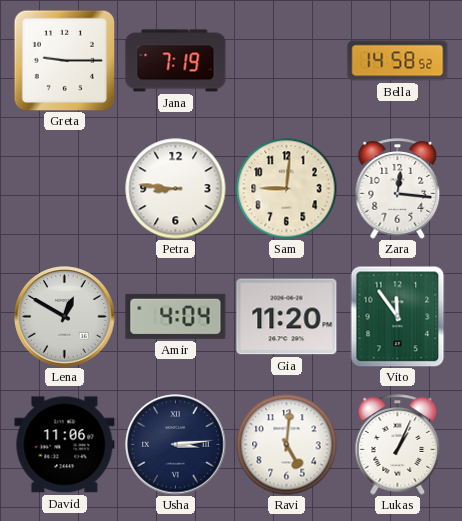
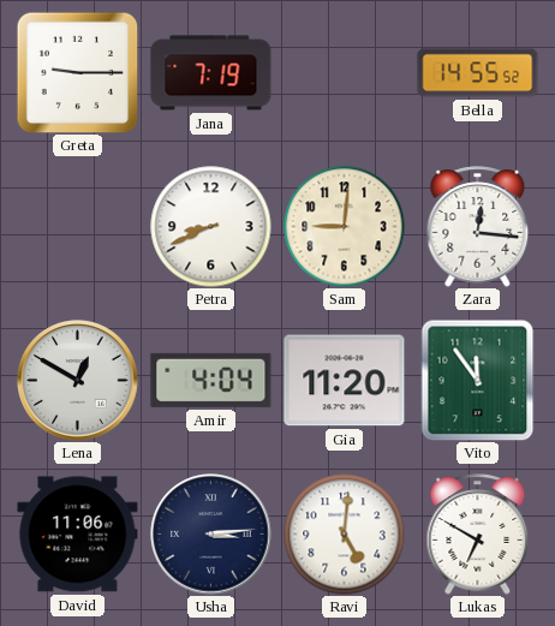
Bella: 14:58 -> 14:55 (478, 73)
Petra: 8:46 -> 8:41 (211, 227)
Lukas: 1:04 -> 6:50 (478, 535)
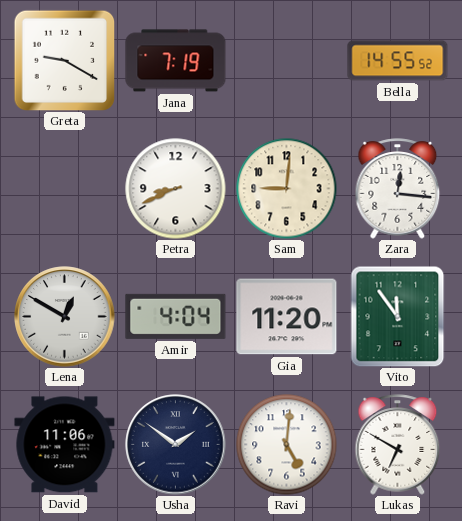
Greta: 9:15 -> 9:20 (64, 60)
Usha: 3:14 -> 1:51 (176, 445)
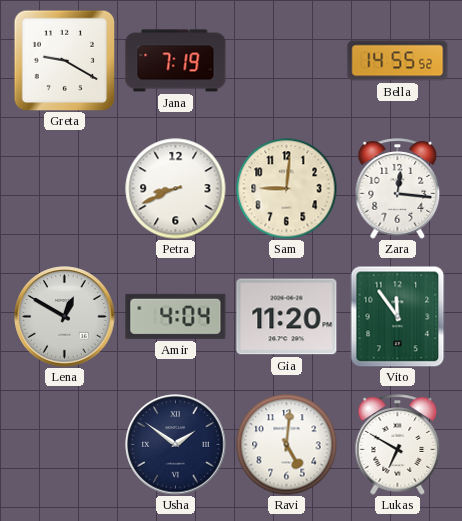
David: 11:06 -> none (65, 445)
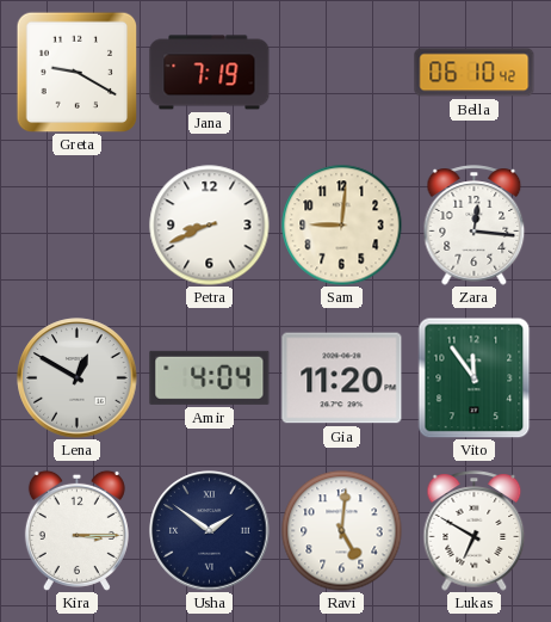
Bella: 14:55 -> 06:10 (475, 73)
Kira: none -> 3:15 (76, 530)
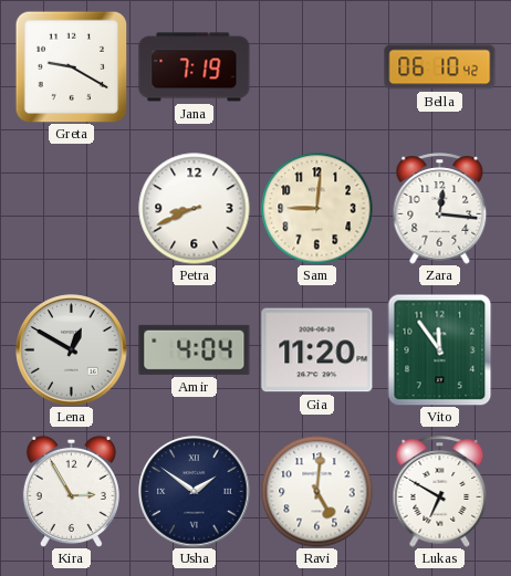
Kira: 3:15 -> 2:55 (71, 491)
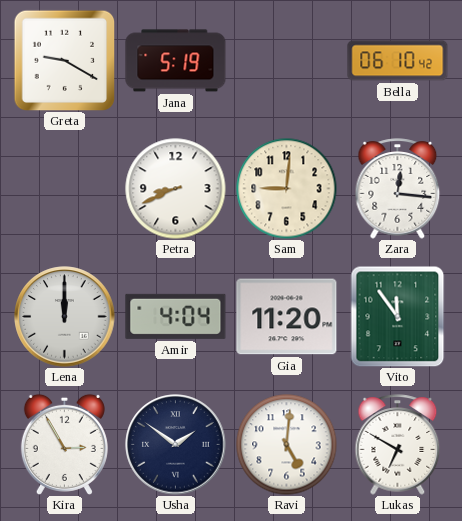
Jana: 7:19 -> 5:19 (176, 61)
Lena: 12:50 -> 12:00 (65, 317)
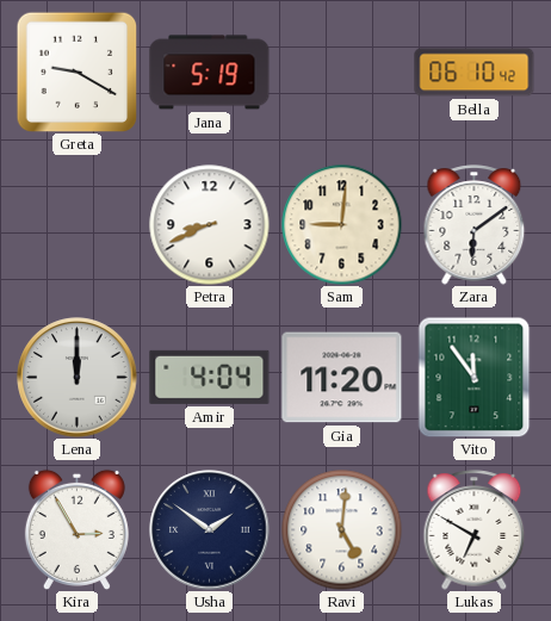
Zara: 12:16 -> 6:09 (475, 225)
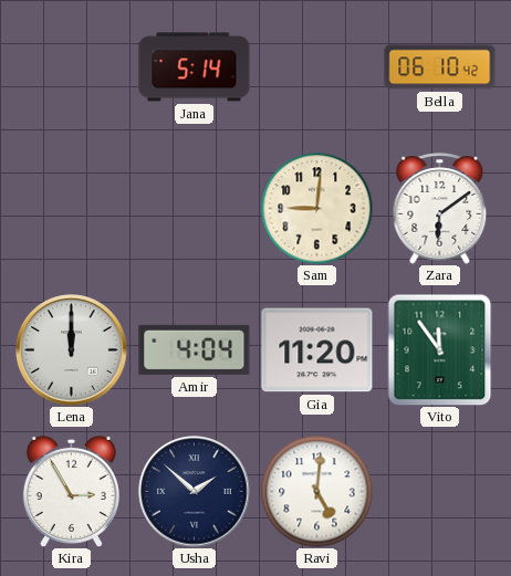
Greta: 9:20 -> none (76, 72)
Jana: 5:19 -> 5:14 (195, 67)
Petra: 8:41 -> none (210, 225)
Usha: 1:51 -> 1:52 (195, 492)
Lukas: 6:50 -> none (475, 530)
